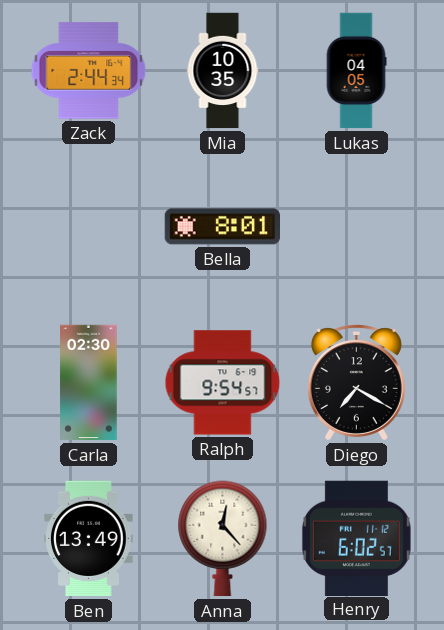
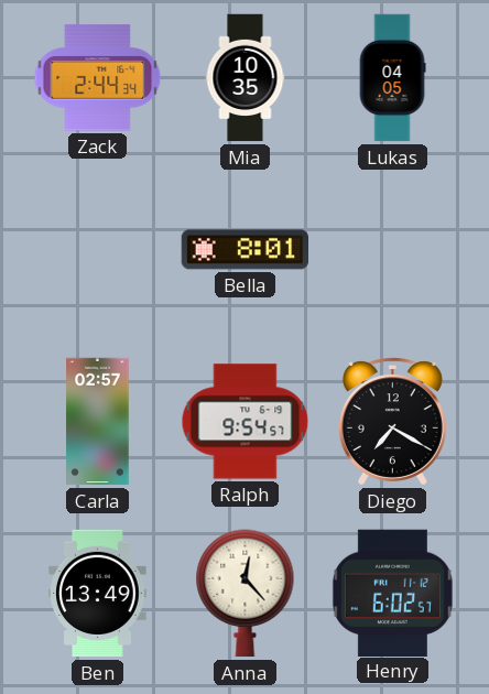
Carla: 02:30 -> 02:57 (98, 422)
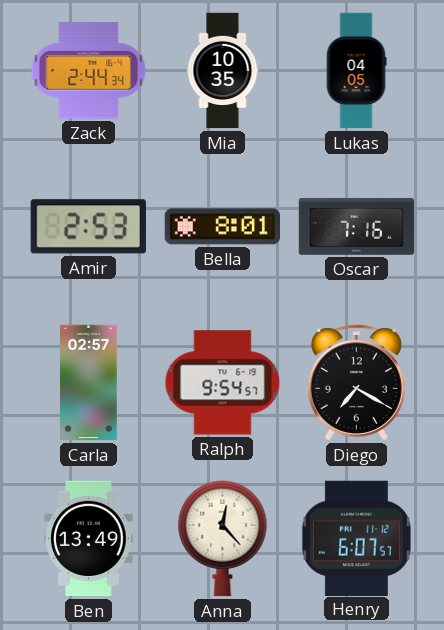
Amir: none -> 2:53 (88, 227)
Oscar: none -> 7:16 (357, 226)
Henry: 6:02 -> 6:07 (356, 538)
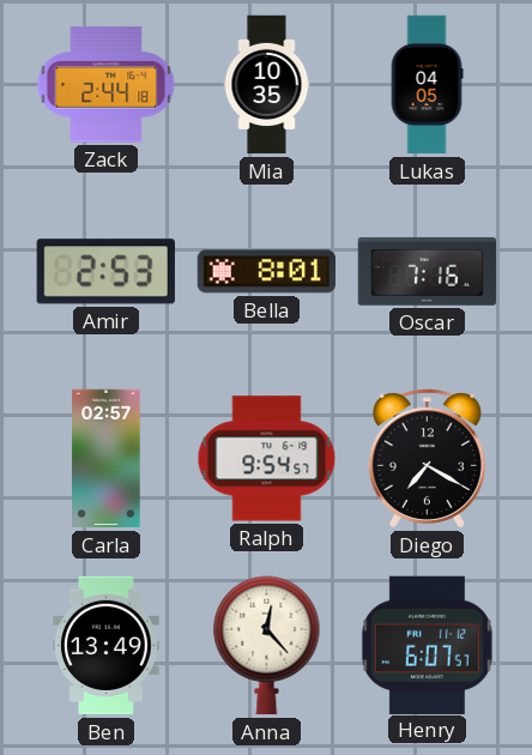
Zack: 2:44:34 -> 2:44:18 (107, 85)
